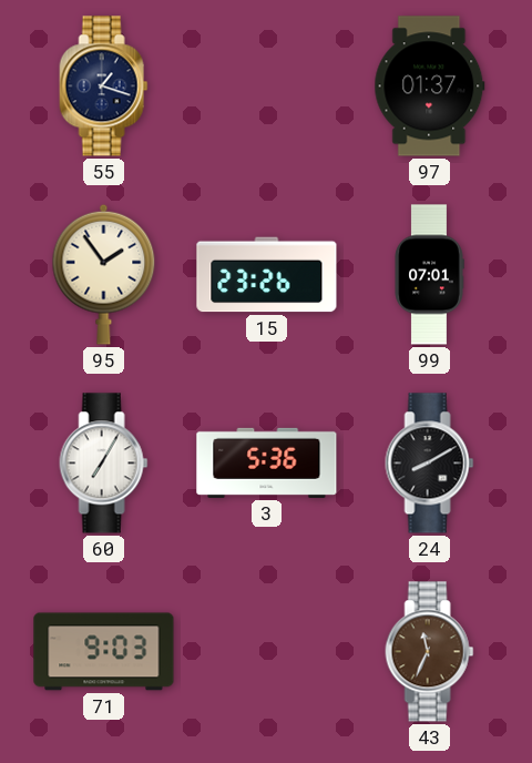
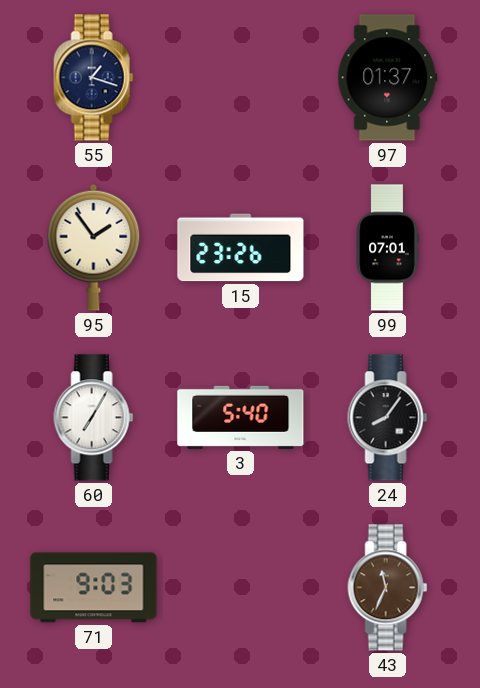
3: 5:36 -> 5:40 (241, 417)
24: 8:10 -> 8:06 (388, 418)
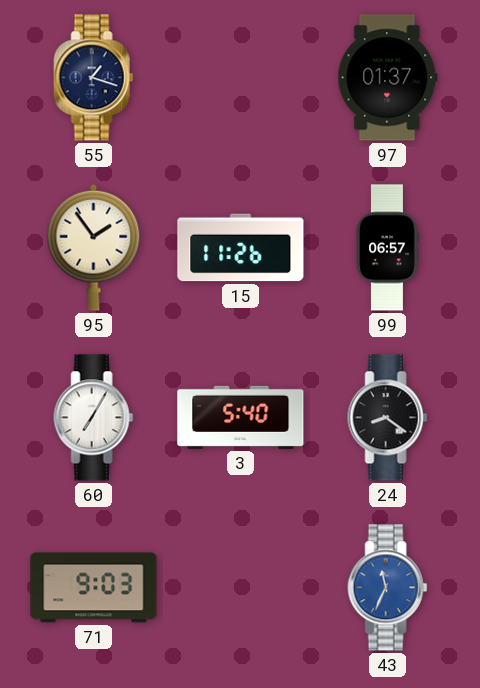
15: 23:26 -> 11:26 (241, 248)
99: 07:01 -> 06:57 (387, 248)
24: 8:06 -> 8:21 (388, 418)
43 dial: brown -> blue (388, 588)
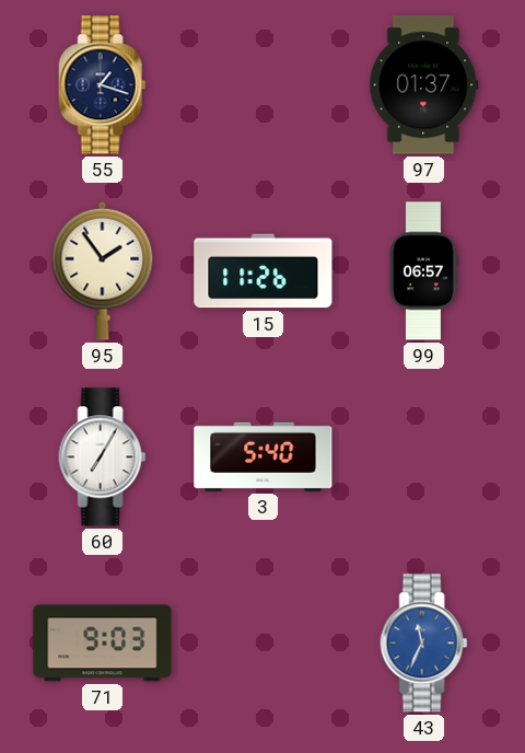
24: 8:21 -> none (388, 418)
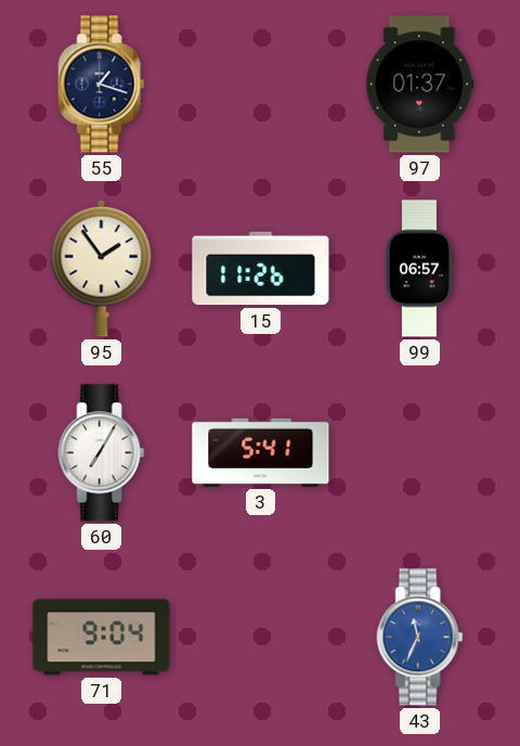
3: 5:40 -> 5:41 (261, 452)
71: 9:03 -> 9:04 (102, 638)
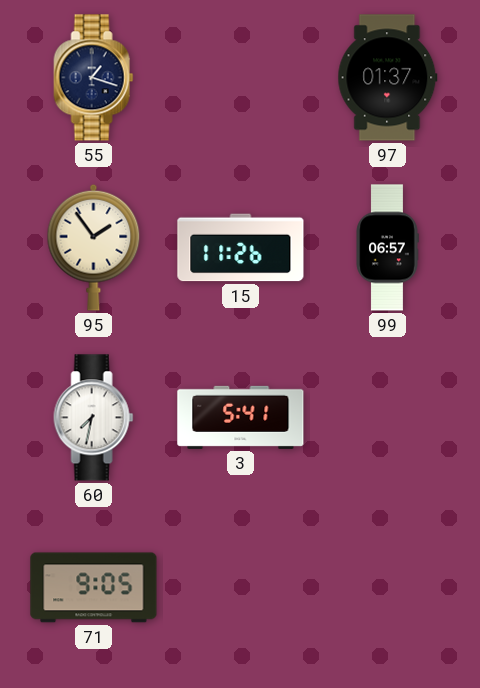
60: 7:05 -> 7:32 (94, 418)
71: 9:04 -> 9:05 (94, 588)
43: 11:34 -> none (420, 638)
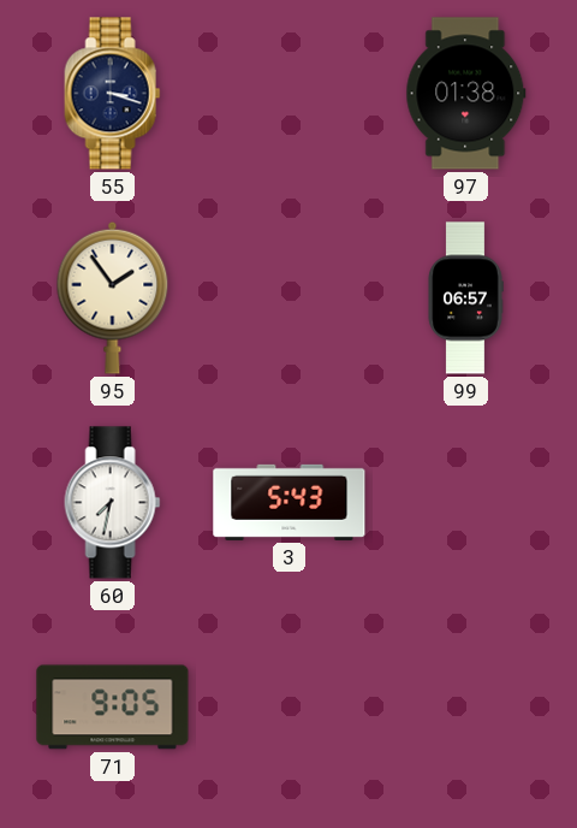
55: 1:18 -> 3:18 (113, 94)
97: 01:37 -> 01:38 (466, 94)
15: 11:26 -> none (241, 248)
3: 5:41 -> 5:43 (290, 502)
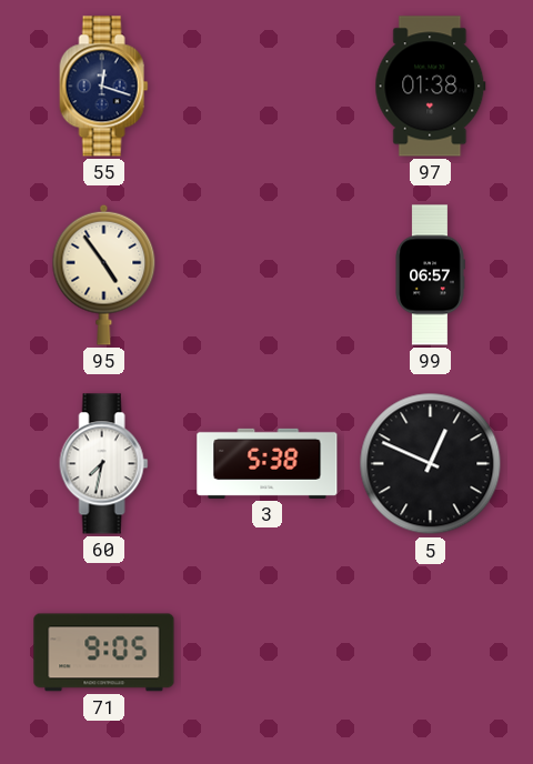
55: 3:18 -> 12:18 (104, 87)
95: 1:54 -> 4:54 (104, 274)
3: 5:43 -> 5:38 (268, 463)
5: none -> 12:49 (431, 464)
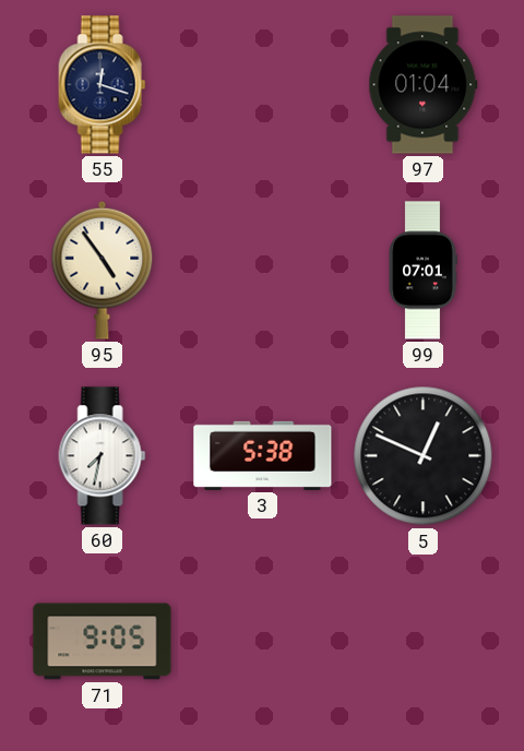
97: 01:38 -> 01:04 (424, 85)
99: 06:57 -> 07:01 (422, 271)
